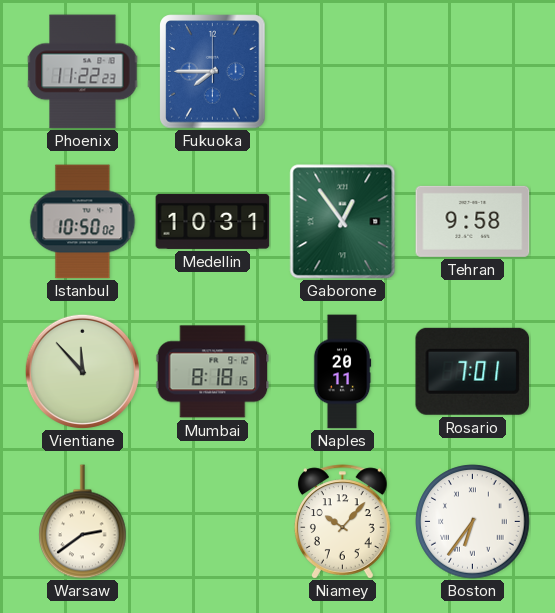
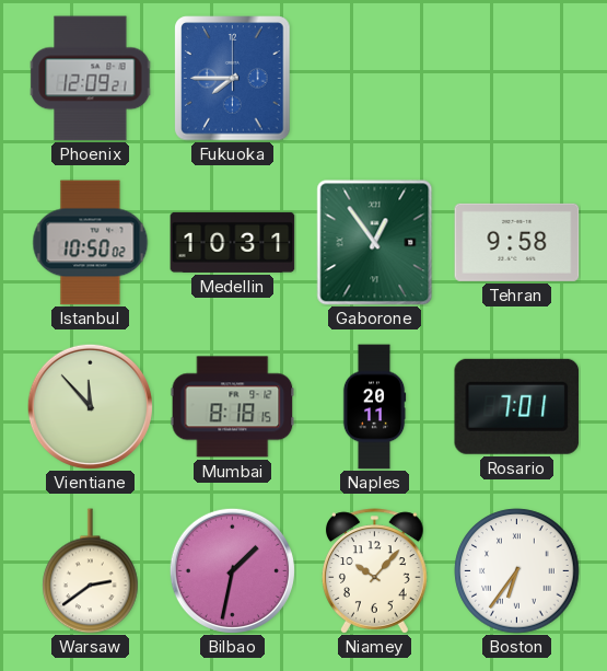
Phoenix: 11:22 -> 12:09 (91, 79)
Bilbao: none -> 1:32 (232, 570)
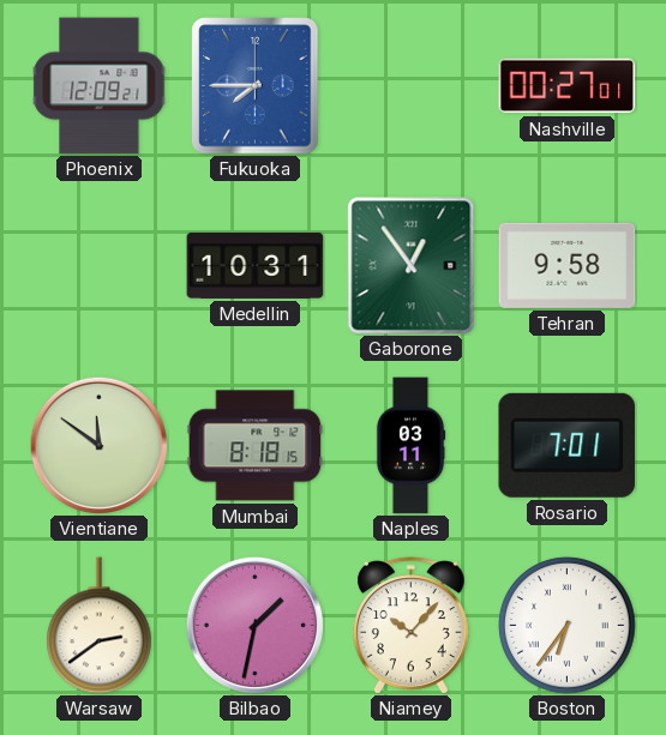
Nashville: none -> 00:27 (568, 86)
Istanbul: 10:50 -> none (91, 243)
Vientiane: 11:53 -> 11:51 (98, 445)
Naples: 20:11 -> 03:11 (410, 446)
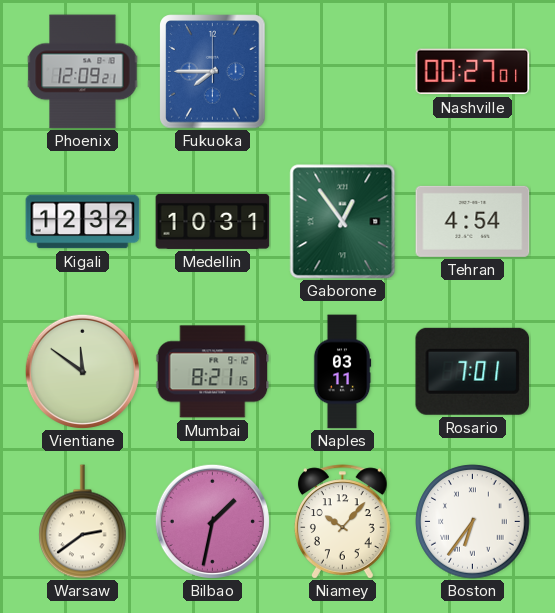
Kigali: none -> 12:32 (83, 222)
Tehran: 9:58 -> 4:54 (473, 221)
Mumbai: 8:18 -> 8:21 (213, 372)
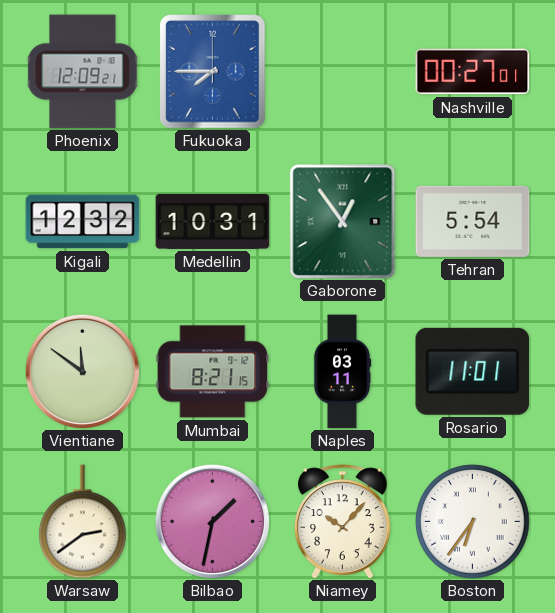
Tehran: 4:54 -> 5:54 (473, 221)
Rosario: 7:01 -> 11:01 (473, 371)
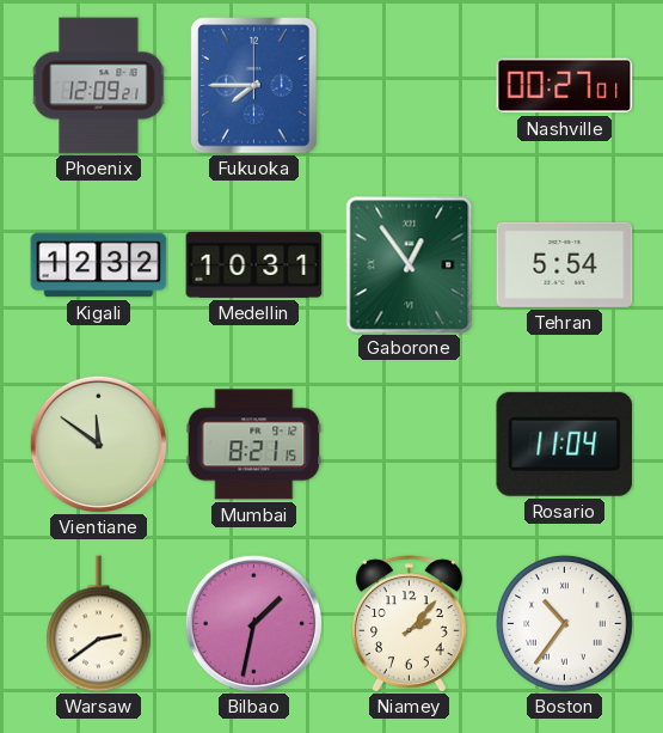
Naples: 03:11 -> none (342, 372)
Rosario: 11:01 -> 11:04 (565, 444)
Niamey: 10:07 -> 2:07 (410, 624)
Boston: 6:36 -> 10:36 (565, 624)
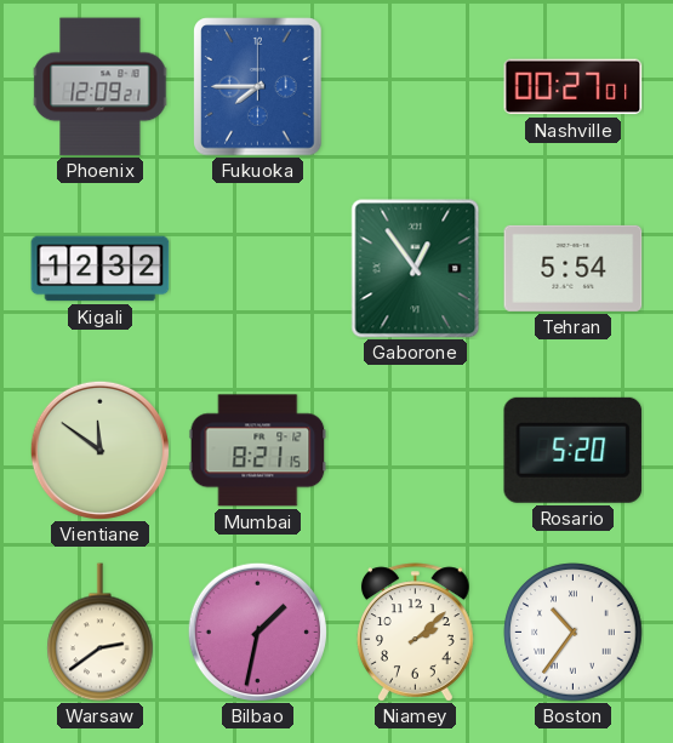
Medellin: 10:31 -> none (254, 264)
Rosario: 11:04 -> 5:20 (574, 450)
Niamey: 2:07 -> 2:08 (416, 633)
